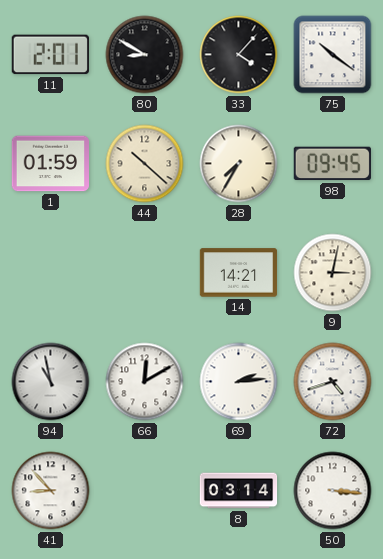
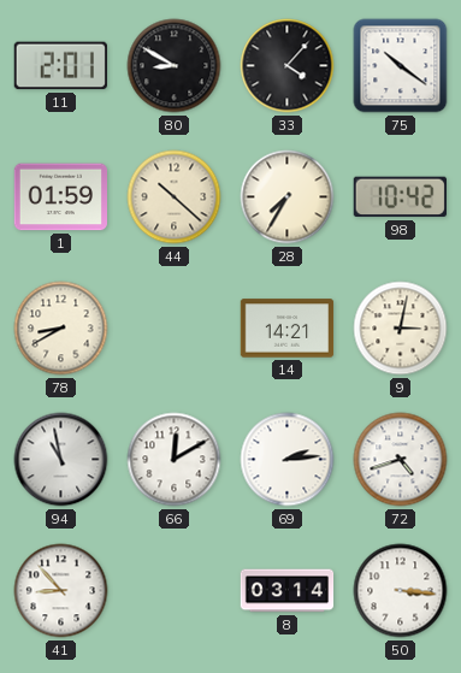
98: 09:45 -> 10:42 (400, 197)
78: none -> 8:40 (61, 329)
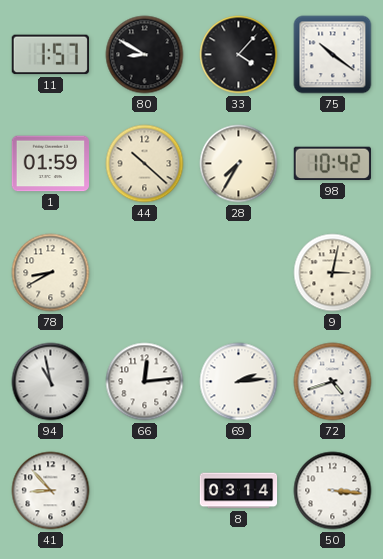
11: 2:01 -> 1:57 (50, 55)
14: 14:21 -> none (288, 329)
66: 12:10 -> 12:14 (145, 382)
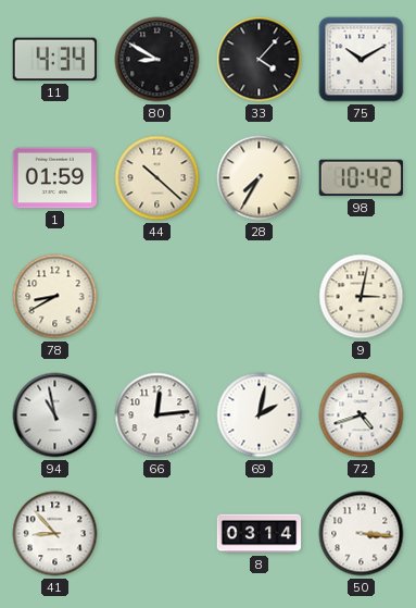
11: 1:57 -> 4:34 (54, 60)
75: 10:21 -> 10:10 (362, 60)
69: 2:14 -> 2:02 (260, 415)
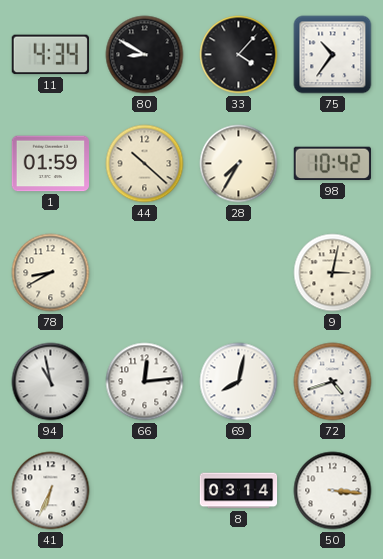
75: 10:10 -> 10:36 (333, 55)
69: 2:02 -> 8:02 (239, 382)
41: 8:53 -> 6:34 (51, 491)
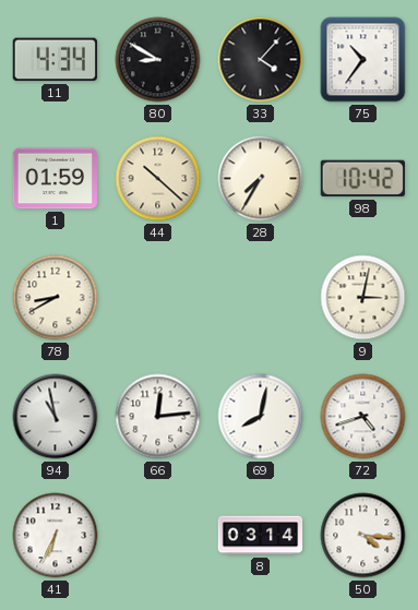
50: 3:16 -> 4:16 (363, 536)
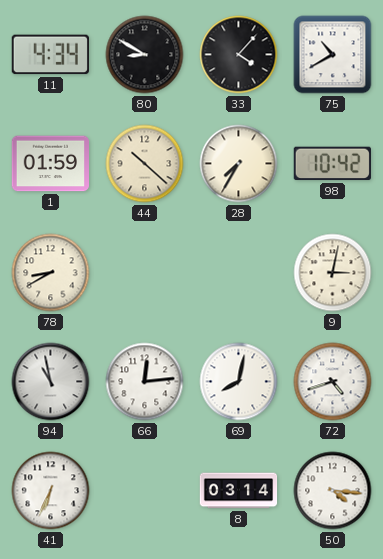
75: 10:36 -> 10:40 (333, 55)
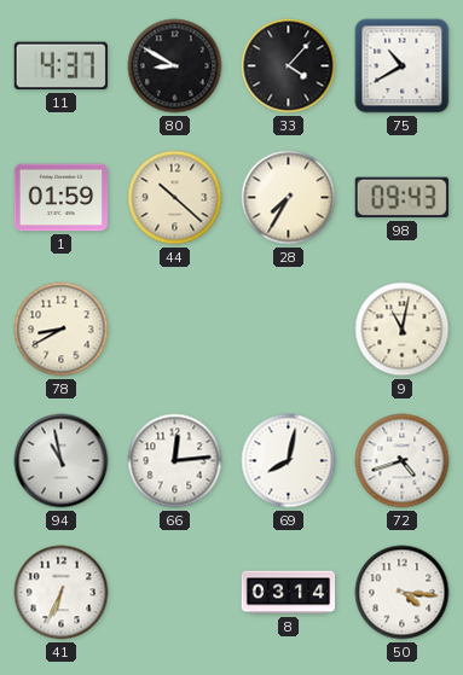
11: 4:34 -> 4:37 (60, 66)
98: 10:42 -> 09:43 (401, 198)
9: 3:02 -> 11:02 (403, 330)
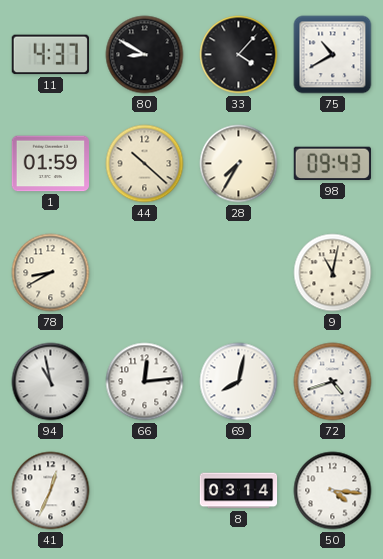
41: 6:34 -> 12:34 (51, 491)
